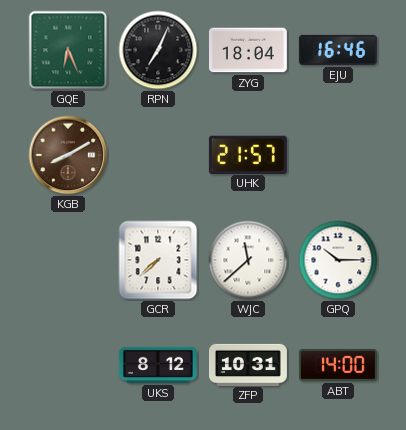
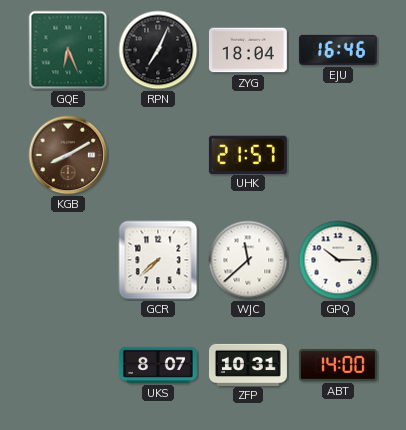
UKS: 8:12 -> 8:07 (158, 365)
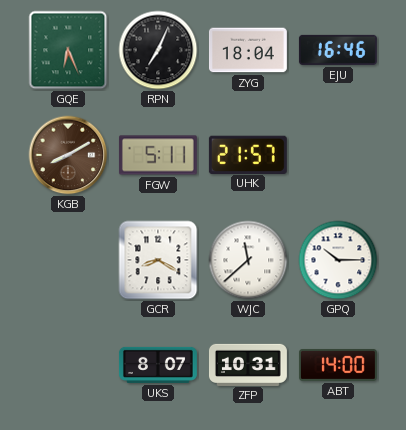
FGW: none -> 5:11 (158, 155)
GCR: 7:38 -> 8:20 (158, 260)
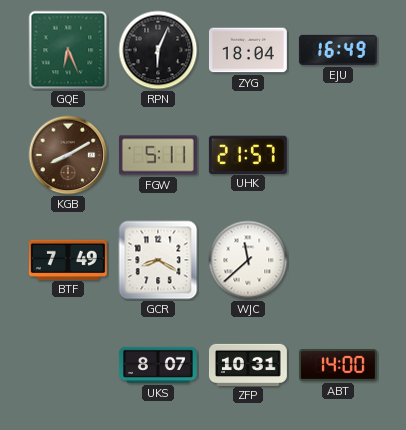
RPN: 7:04 -> 6:04 (158, 50)
EJU: 16:46 -> 16:49 (338, 50)
BTF: none -> 7:49 (68, 259)
GPQ: 10:15 -> none (338, 260)
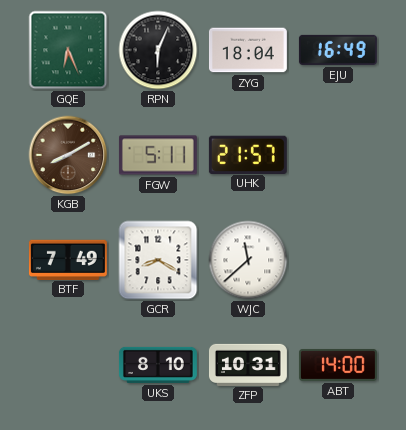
UKS: 8:07 -> 8:10 (158, 365)
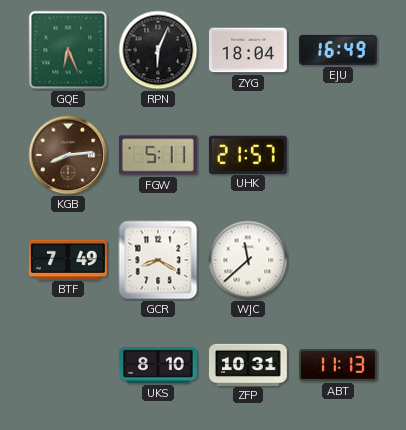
KGB: 8:10 -> 8:14 (68, 155)
ABT: 14:00 -> 11:13 (338, 365)
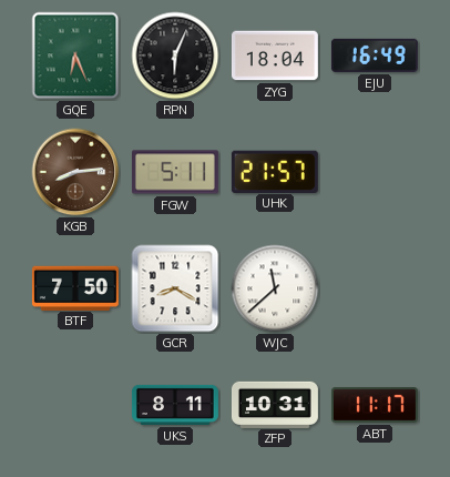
BTF: 7:49 -> 7:50 (75, 287)
UKS: 8:10 -> 8:11 (175, 405)
ABT: 11:13 -> 11:17 (375, 405)
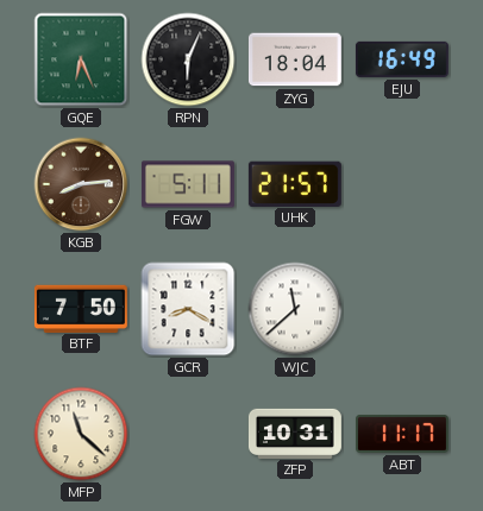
MFP: none -> 11:22 (81, 434)
UKS: 8:11 -> none (175, 405)
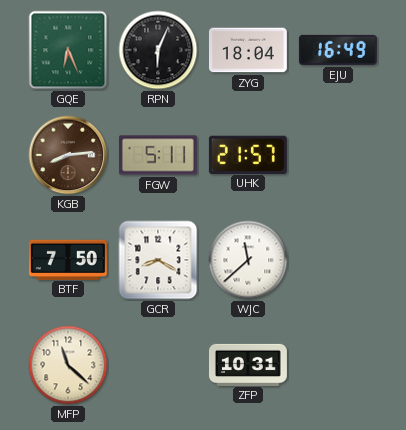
ABT: 11:17 -> none (402, 434)
